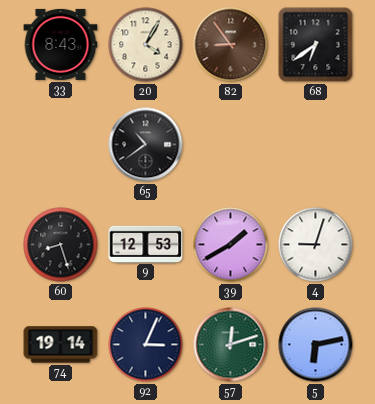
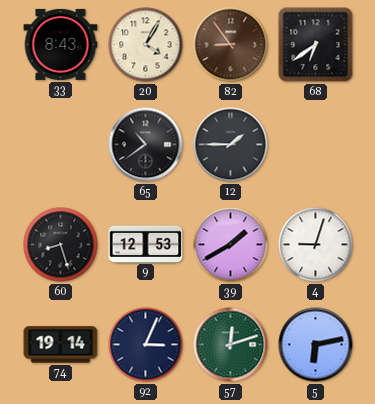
12: none -> 1:45 (231, 145)
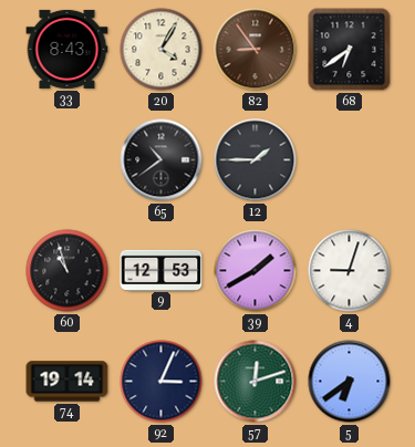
60: 8:27 -> 10:57 (68, 271)
5: 6:13 -> 6:39 (350, 382)
